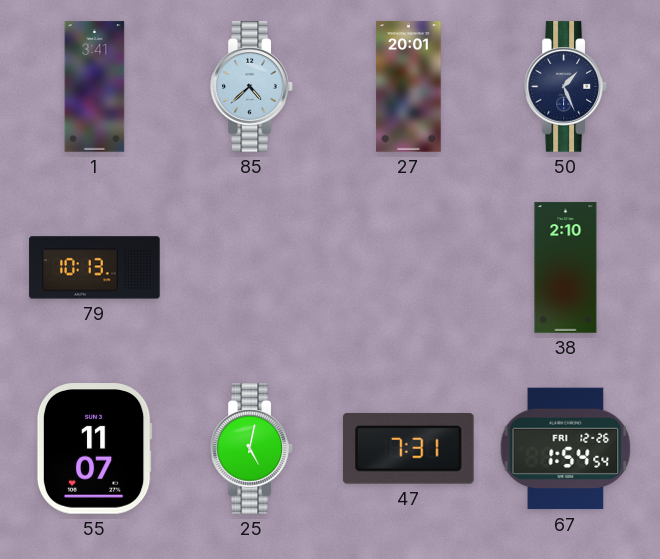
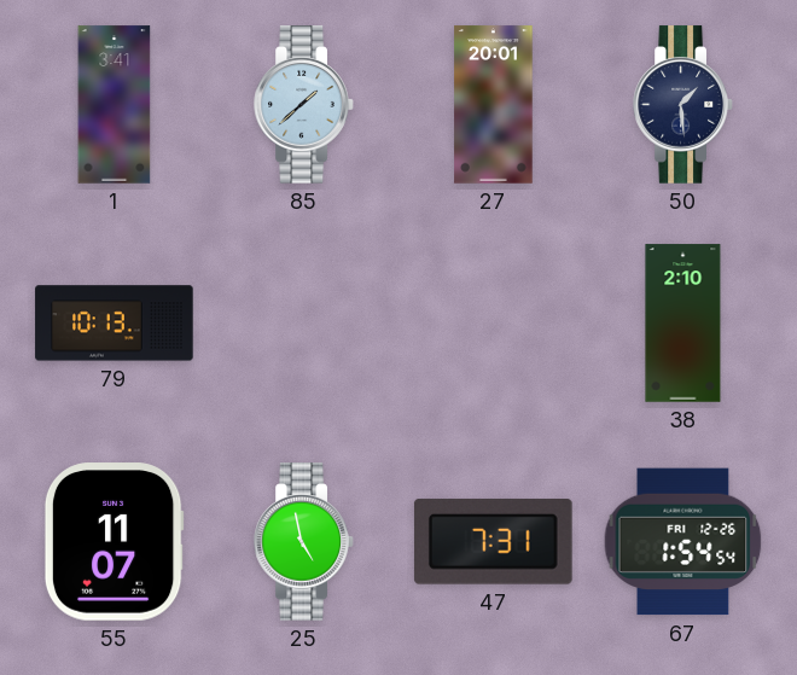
85: 4:38 -> 1:38 (304, 105)
50: 1:26 -> 1:29 (683, 105)
25: 5:02 -> 4:58 (304, 542)
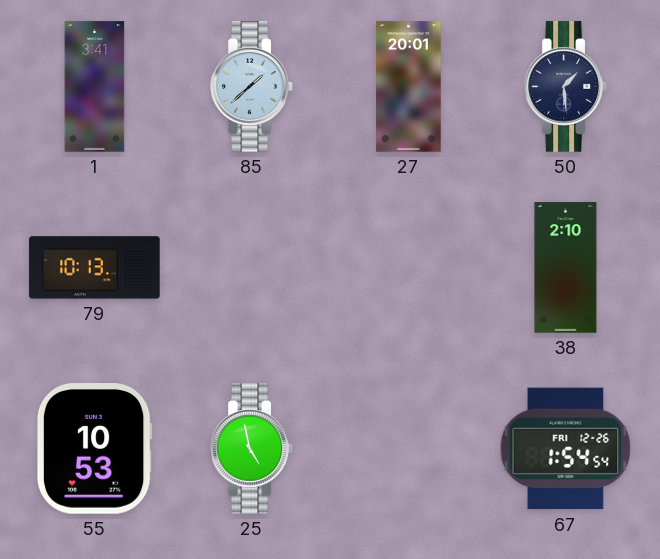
55: 11:07 -> 10:53 (94, 449)
47: 7:31 -> none (493, 541)
